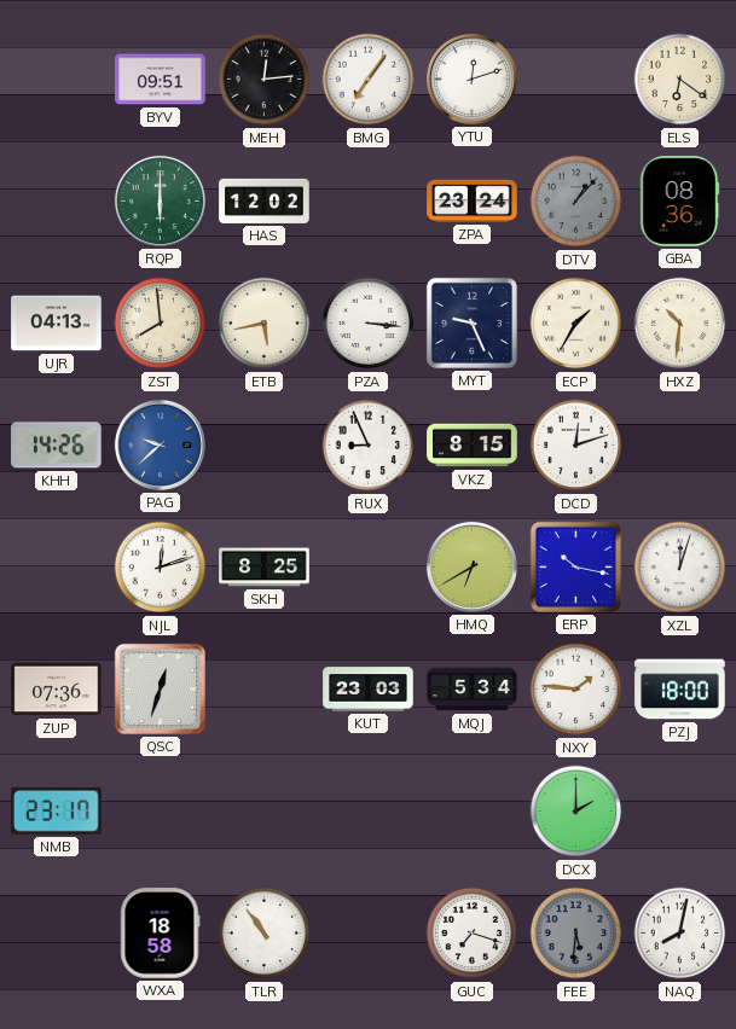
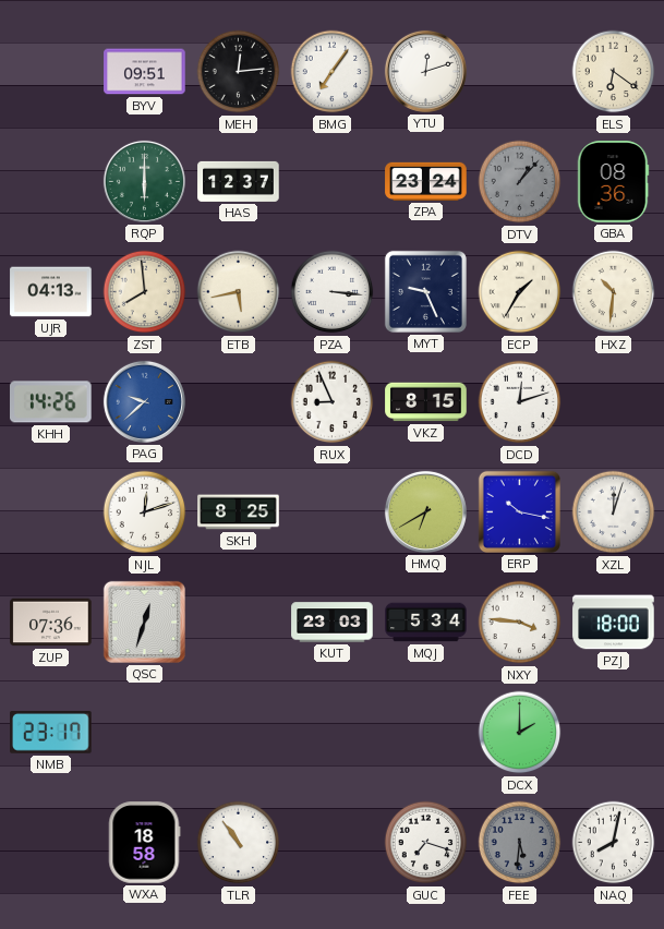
HAS: 12:02 -> 12:37 (239, 181)
NXY: 1:46 -> 3:46 (520, 623)
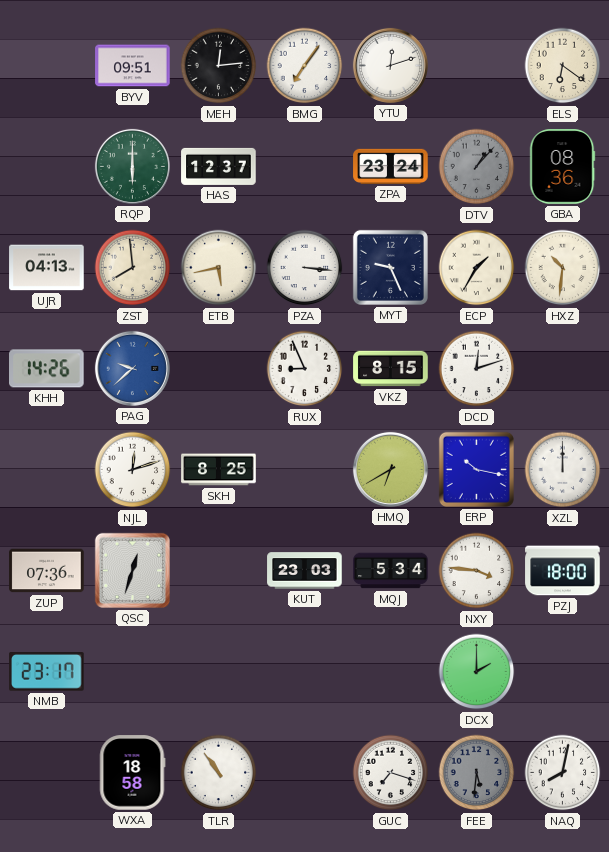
XZL: 12:03 -> 12:00 (563, 470)
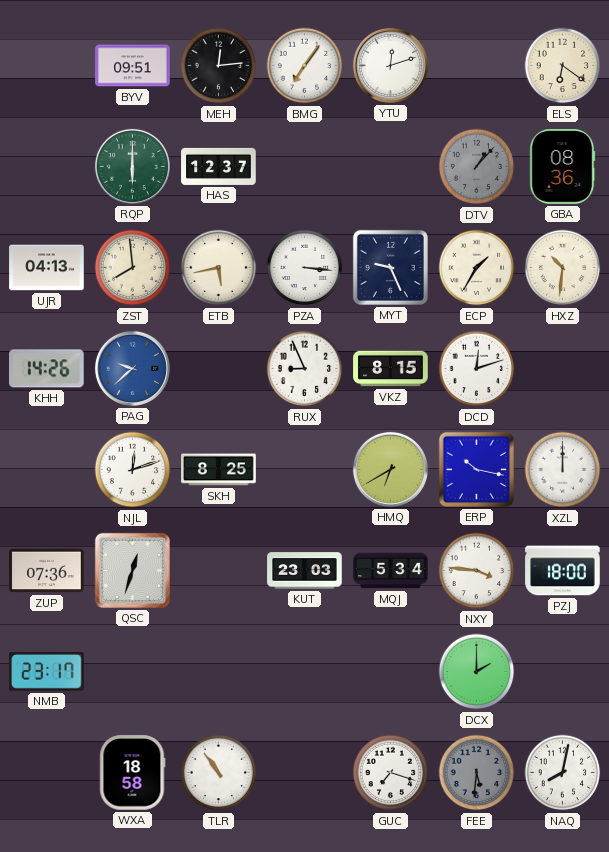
ZPA: 23:24 -> none (391, 166)
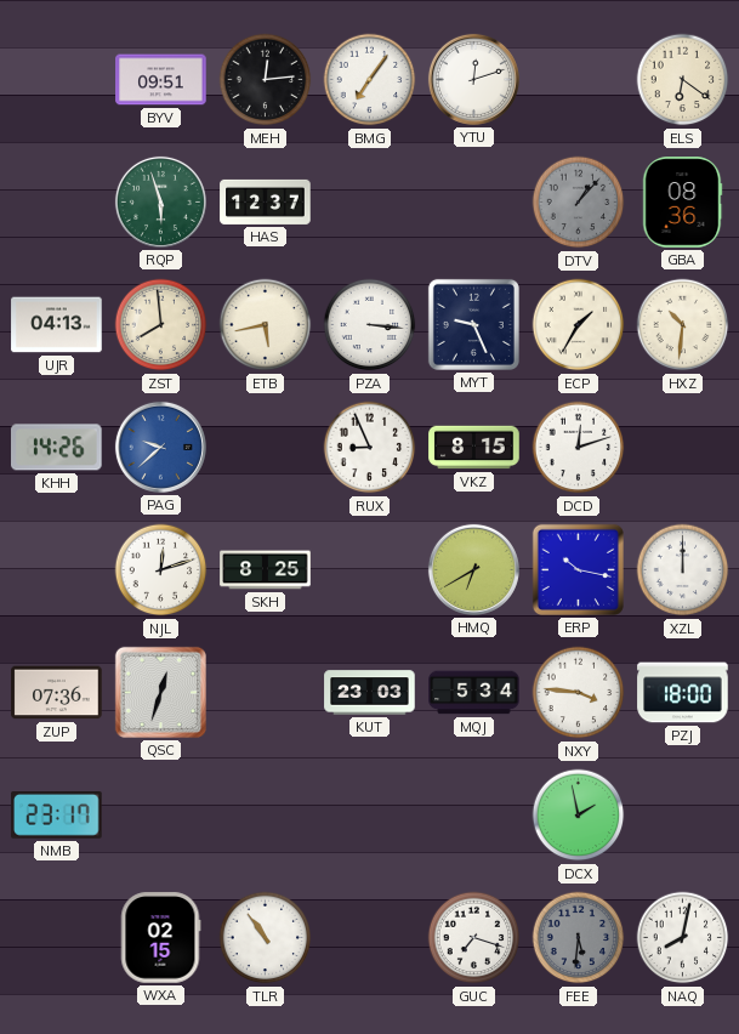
RQP: 6:00 -> 5:57 (160, 201)
DCX: 2:00 -> 1:58 (579, 816)
WXA: 18:58 -> 02:15 (160, 938)
